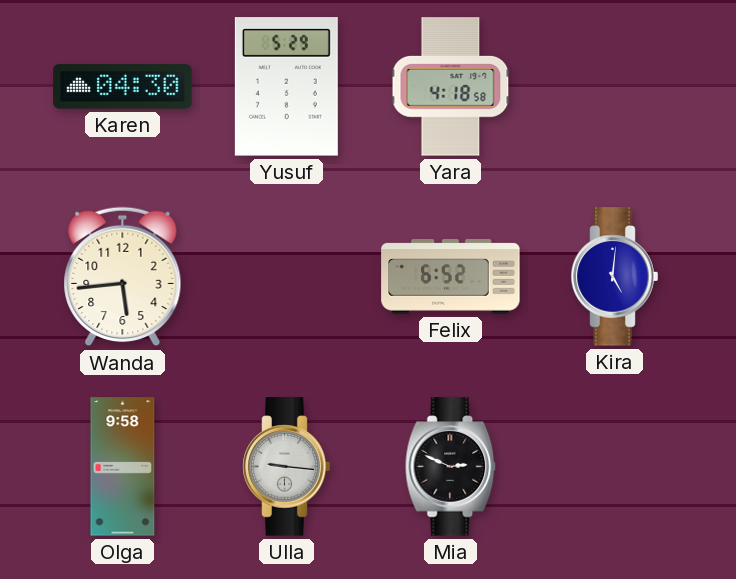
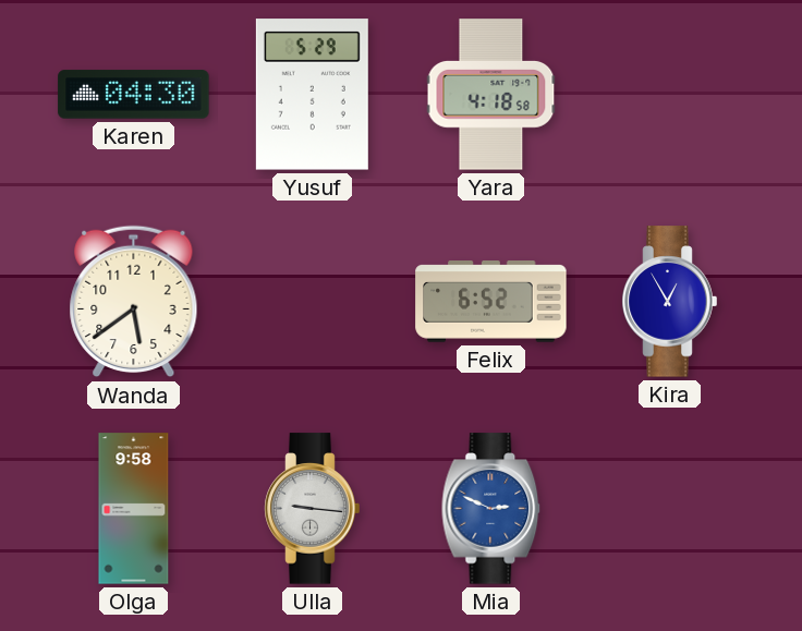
Wanda: 5:44 -> 5:39 (134, 302)
Kira: 5:01 -> 12:55 (670, 302)
Mia dial: black -> blue (491, 509)
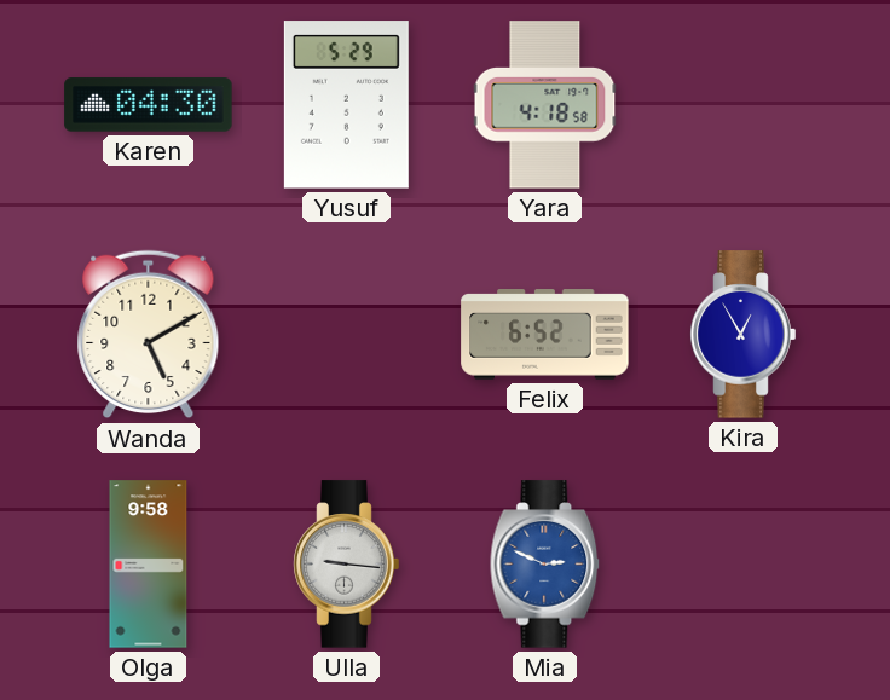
Wanda: 5:39 -> 5:10 (149, 335)
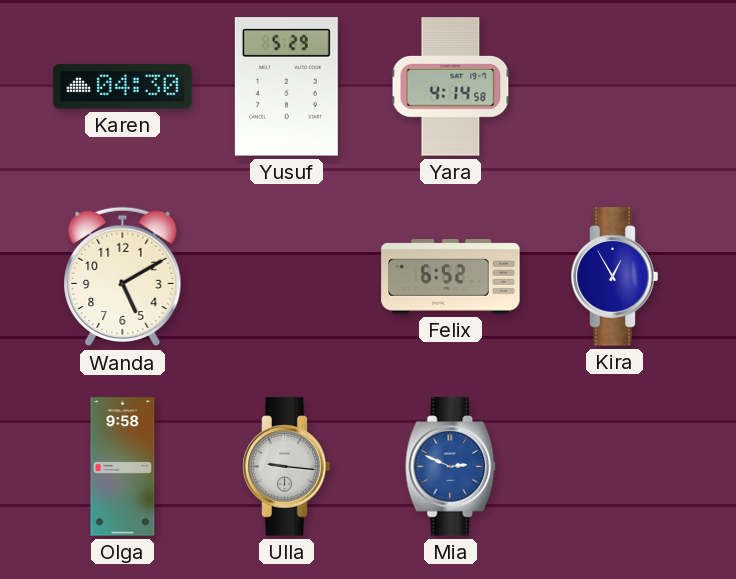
Yara: 4:18 -> 4:14 (451, 87)
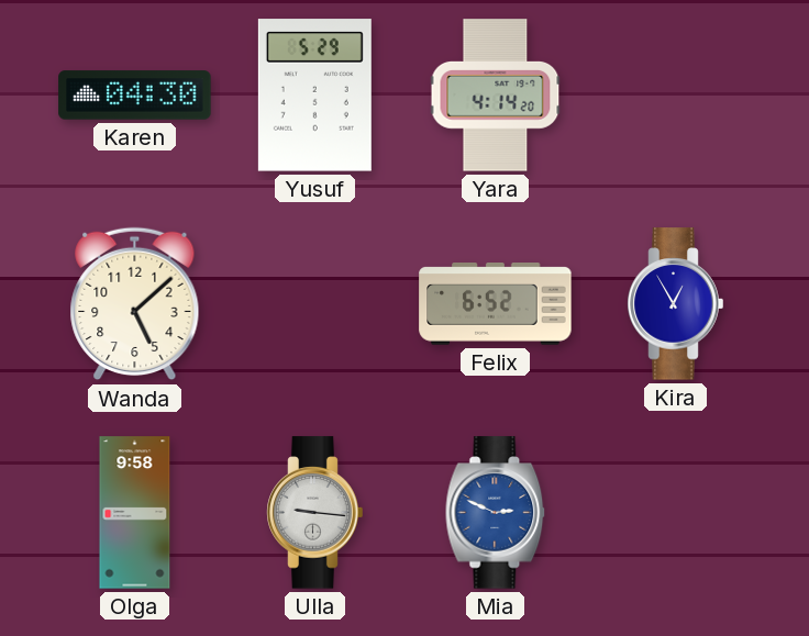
Yara: 4:14:58 -> 4:14:20 (496, 96)
Wanda: 5:10 -> 5:08 (135, 304)
